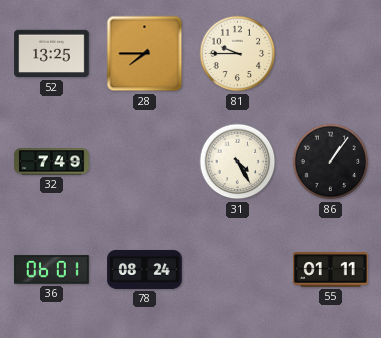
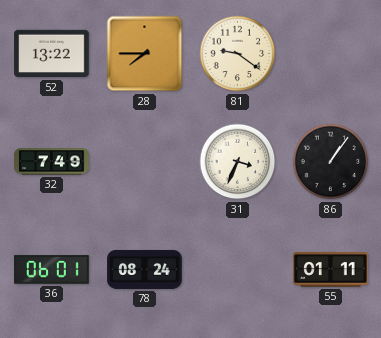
52: 13:25 -> 13:22 (52, 54)
81: 9:45 -> 9:21 (238, 54)
31: 4:25 -> 3:34 (238, 162)
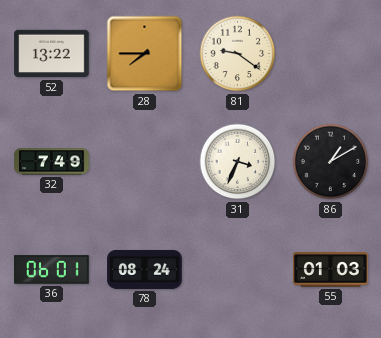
86: 1:06 -> 1:10 (331, 162)
55: 01:11 -> 01:03 (331, 270)
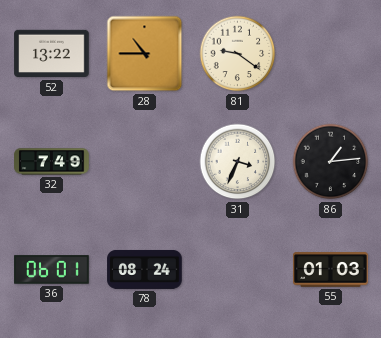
28: 7:45 -> 10:45 (145, 54)
86: 1:10 -> 1:14 (331, 162)
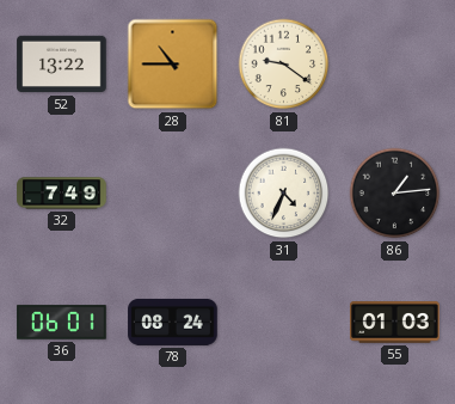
31: 3:34 -> 4:34 (284, 194)
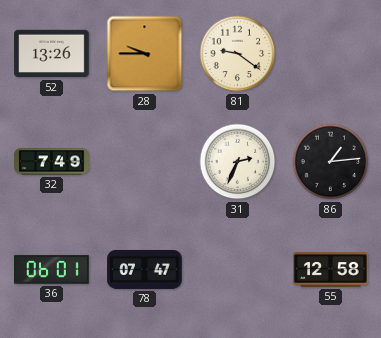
52: 13:22 -> 13:26 (52, 54)
28: 10:45 -> 9:45 (145, 54)
31: 4:34 -> 2:34 (238, 162)
78: 08:24 -> 07:47 (145, 269)
55: 01:03 -> 12:58 (331, 270)
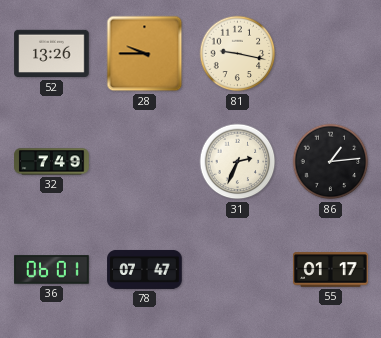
81: 9:21 -> 9:17 (238, 54)
55: 12:58 -> 01:17 (331, 270)
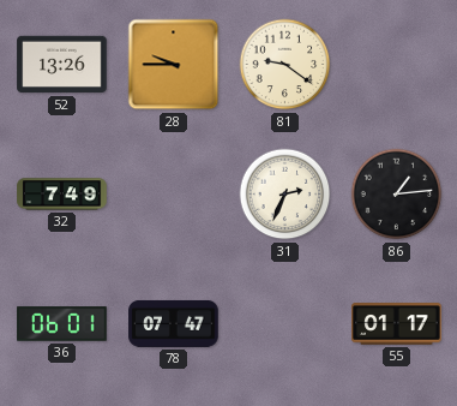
81: 9:17 -> 9:21 (285, 65)
